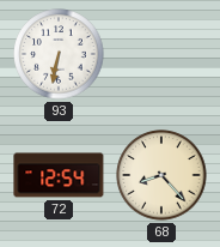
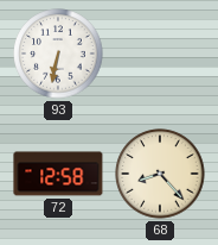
72: 12:54 -> 12:58 (58, 174)
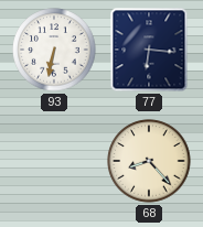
77: none -> 6:16 (149, 50)
72: 12:58 -> none (58, 174)
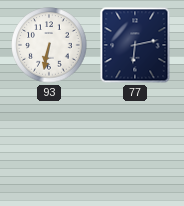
77: 6:16 -> 6:13 (135, 45)
68: 8:23 -> none (149, 161)
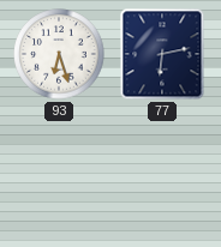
93: 6:32 -> 6:27 (59, 54)
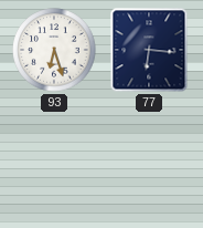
77: 6:13 -> 6:16 (149, 50)
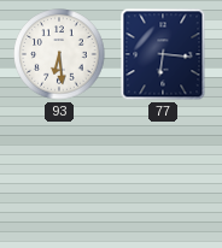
93: 6:27 -> 6:29 (59, 54)
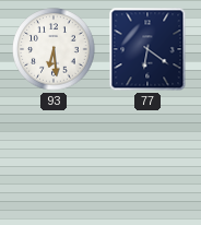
77: 6:16 -> 6:21 (147, 49)
